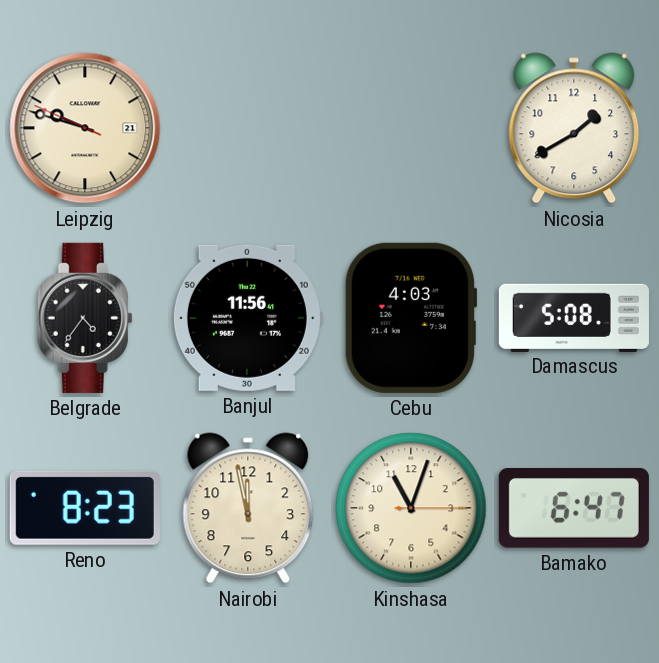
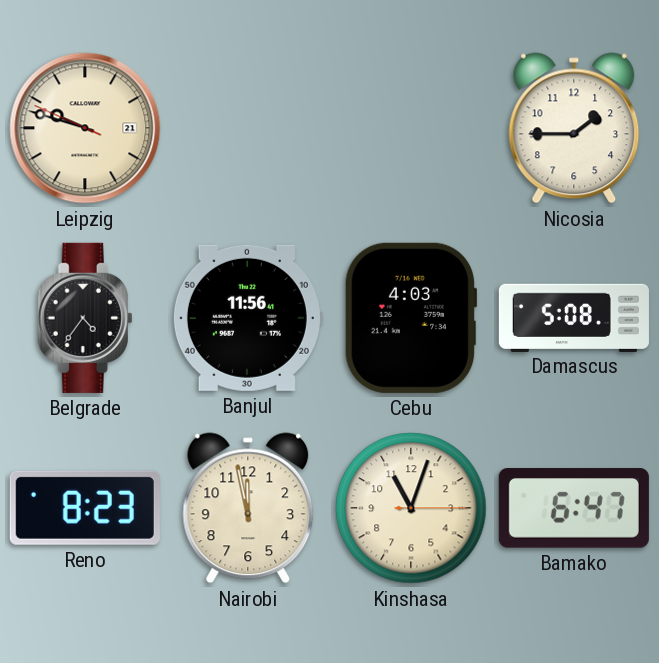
Nicosia: 1:40 -> 1:45 (574, 128)
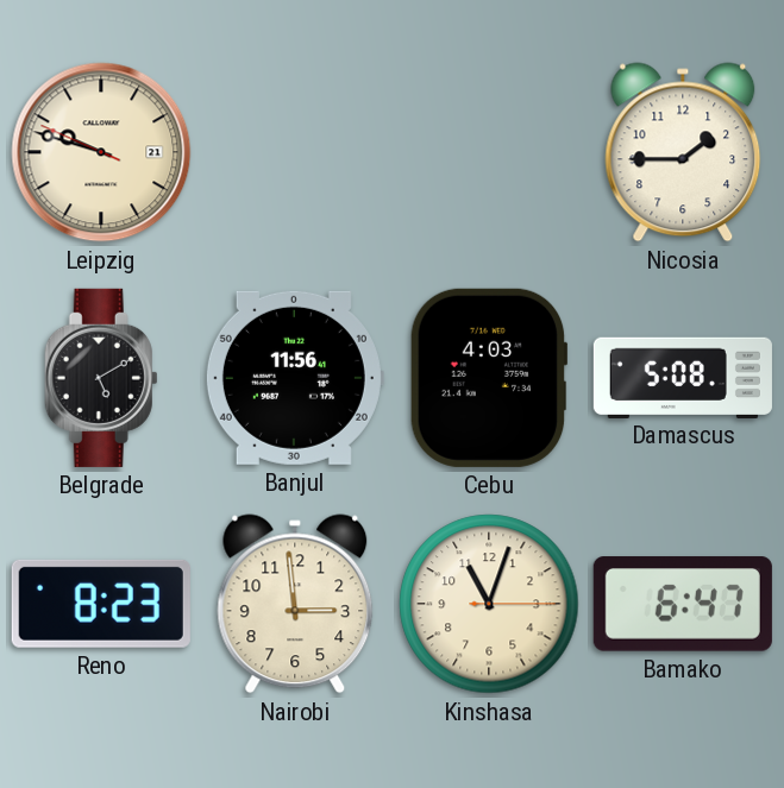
Belgrade: 4:36 -> 5:10 (101, 378)
Nairobi: 11:58 -> 2:59 (295, 604)
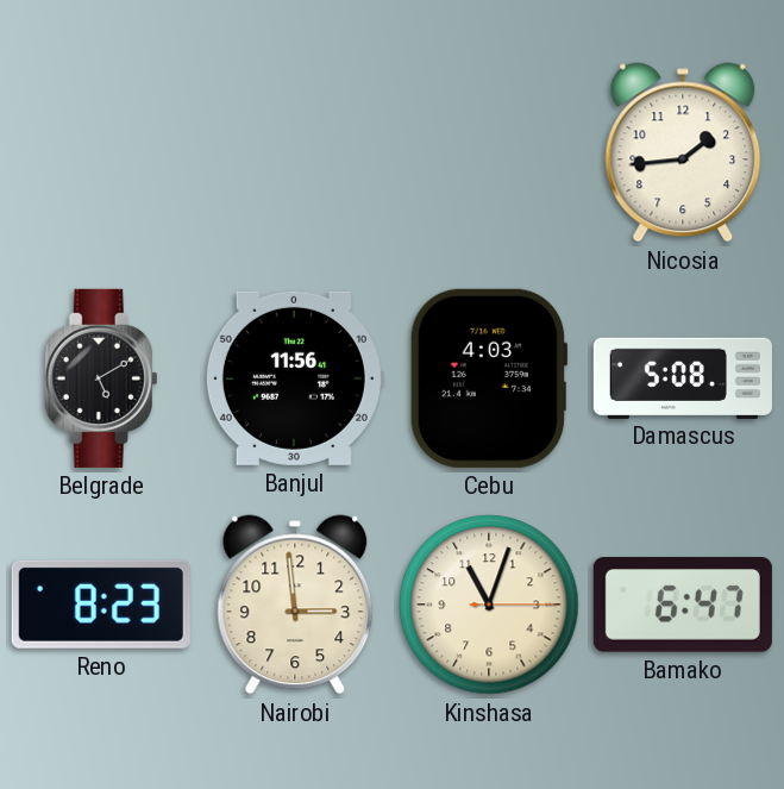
Leipzig: 9:47 -> none (101, 152)
Nicosia: 1:45 -> 1:44 (683, 152)
